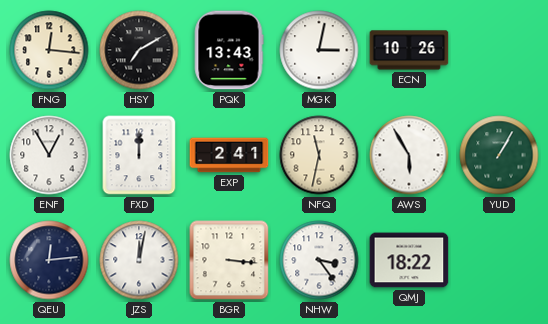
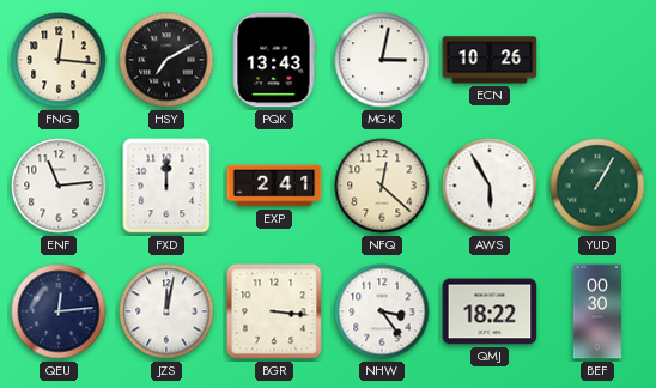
ENF: 12:55 -> 11:14 (59, 186)
NFQ: 11:32 -> 12:22 (382, 186)
BEF: none -> 00:30 (596, 311)
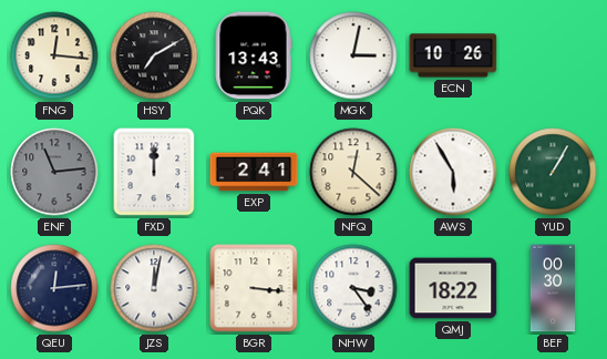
ENF dial: white -> grey (54, 172)
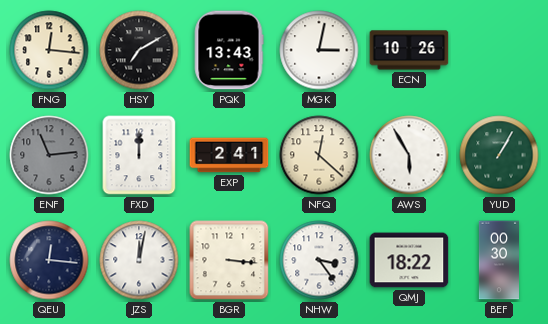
QEU: 12:14 -> 12:16 (49, 260)
